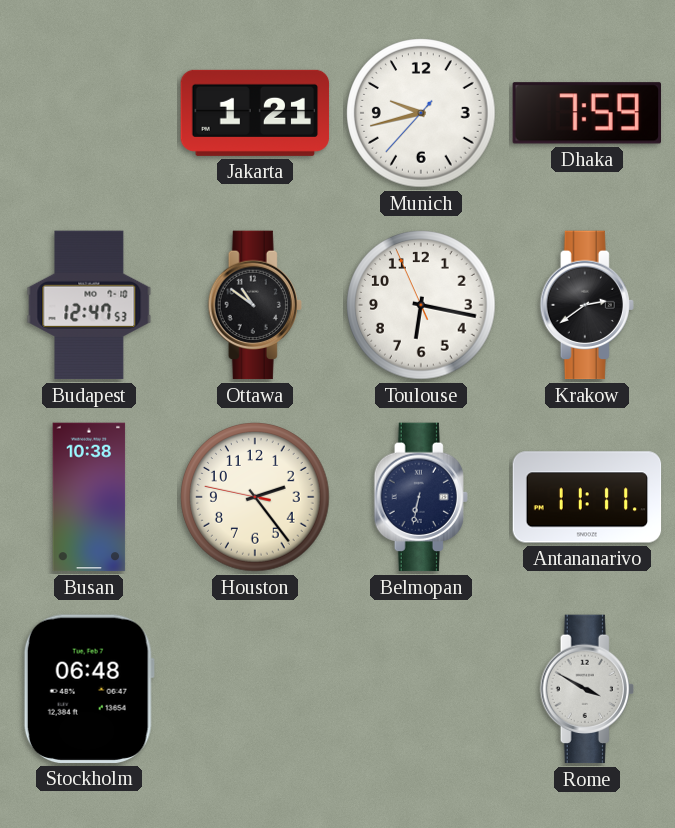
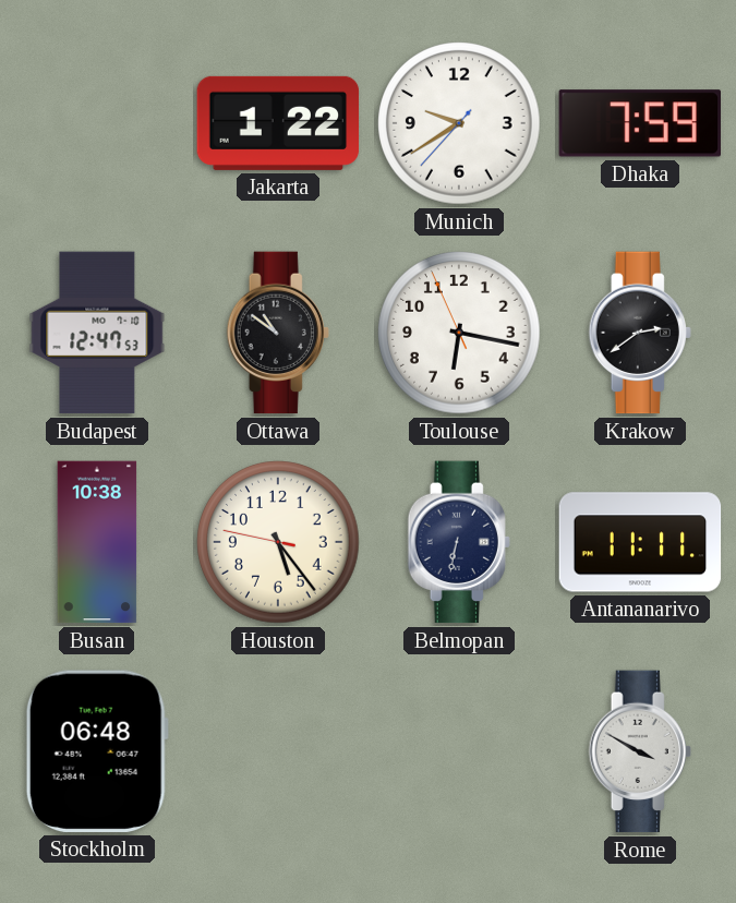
Jakarta: 1:21 -> 1:22 (278, 123)
Munich: 9:42 -> 9:39 (459, 123)
Houston: 2:23 -> 5:23 (278, 542)
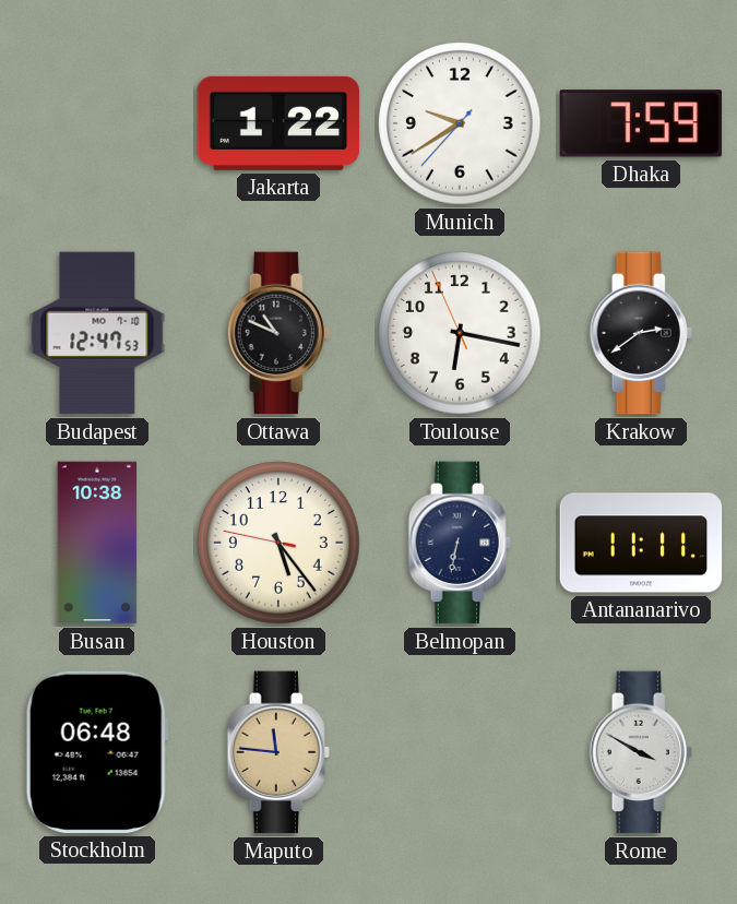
Ottawa: 10:51 -> 10:49 (278, 333)
Maputo: none -> 11:46 (278, 752)
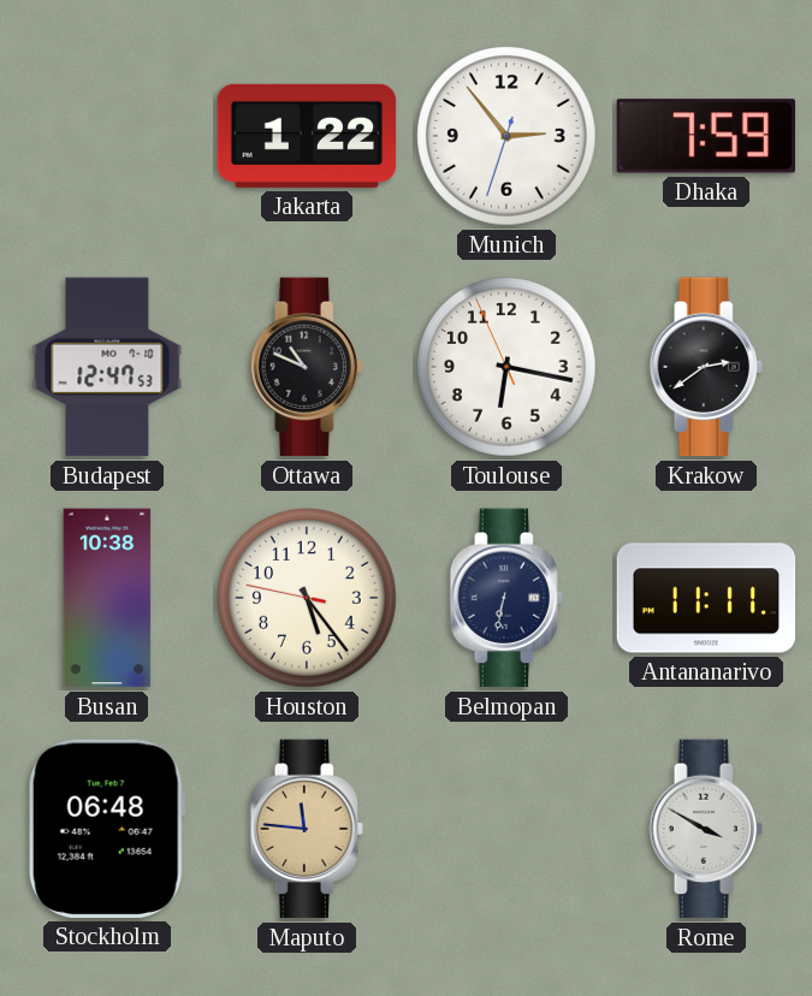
Munich: 9:39 -> 2:53 (506, 136)
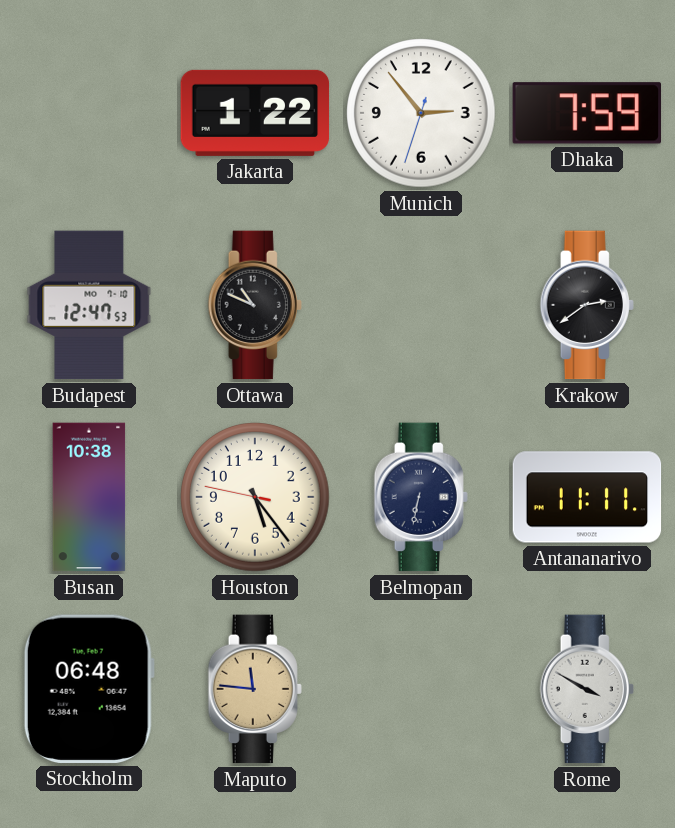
Toulouse: 6:16 -> none (506, 367)
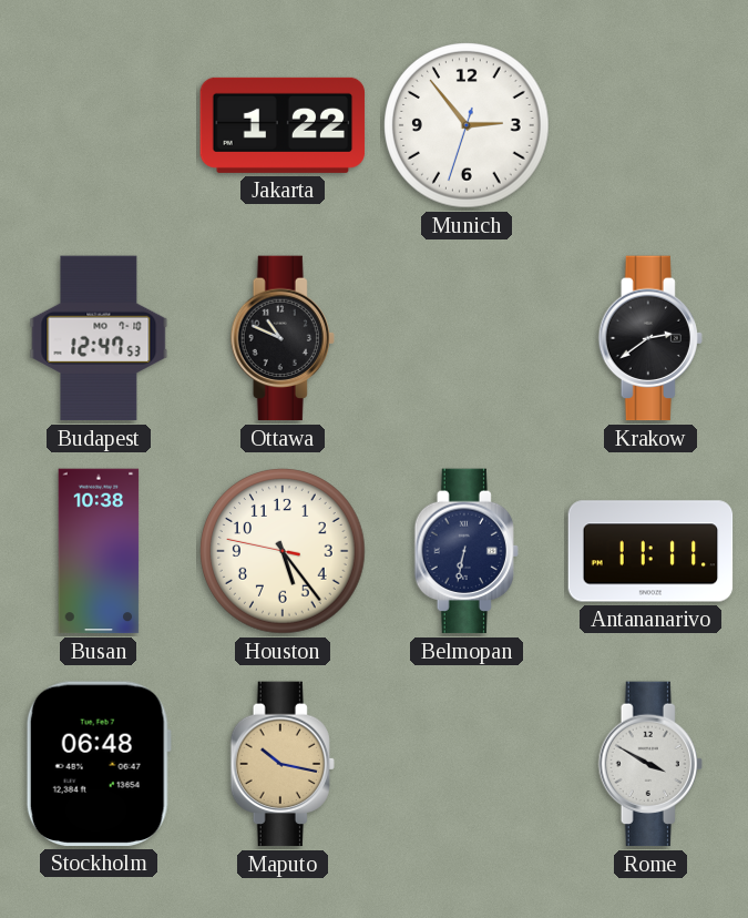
Dhaka: 7:59 -> none (586, 113)
Maputo: 11:46 -> 10:17 (283, 764)
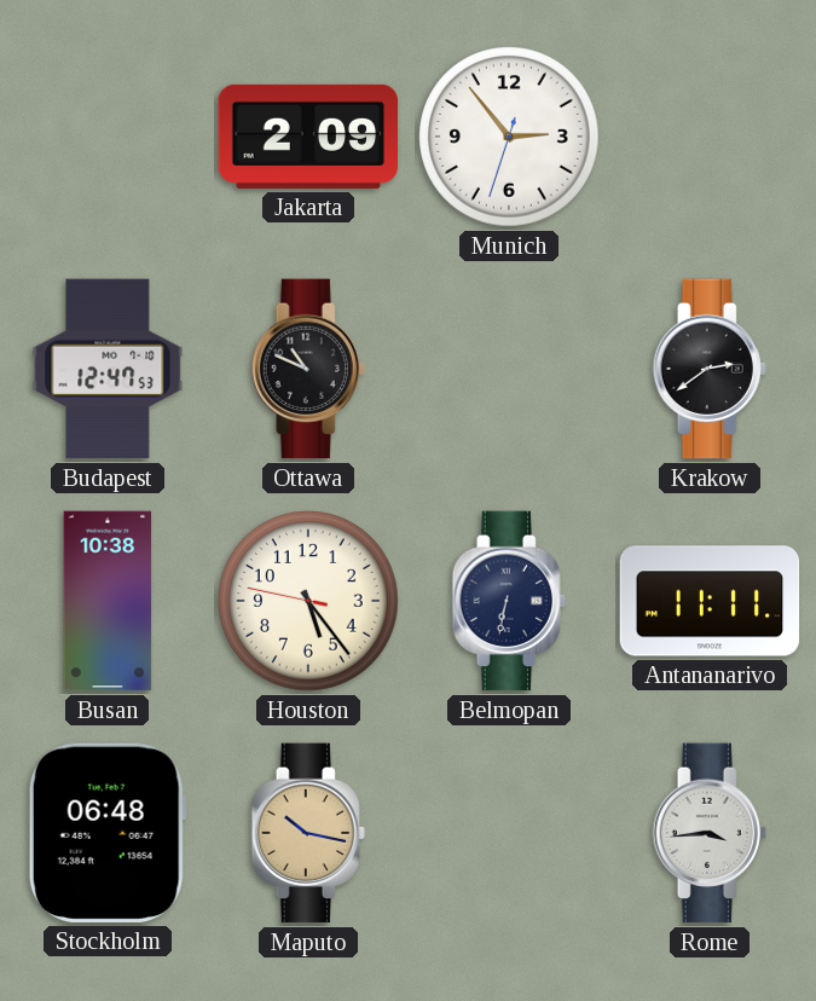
Jakarta: 1:22 -> 2:09 (308, 137)
Rome: 3:50 -> 3:44 (710, 833)
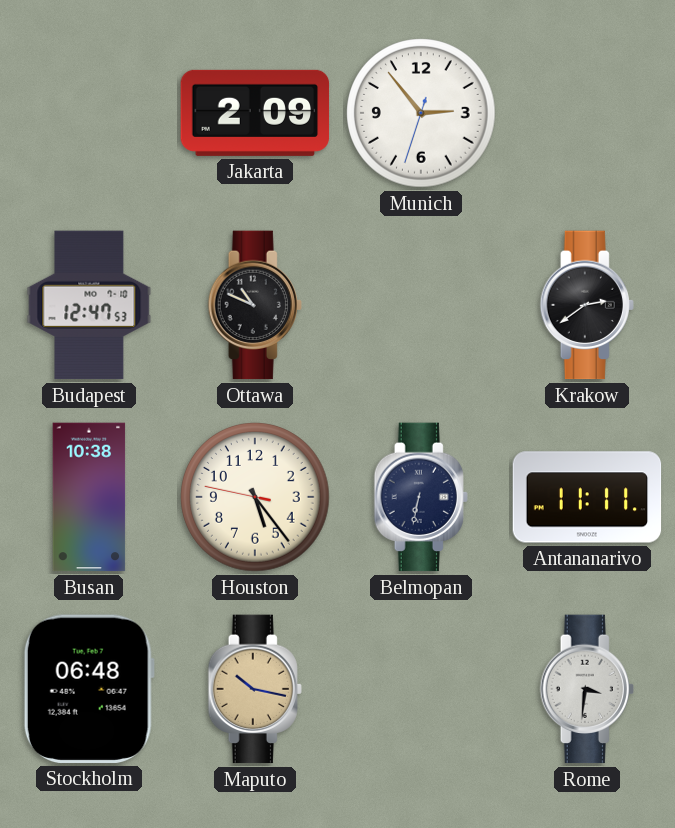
Rome: 3:44 -> 3:31 (587, 689)
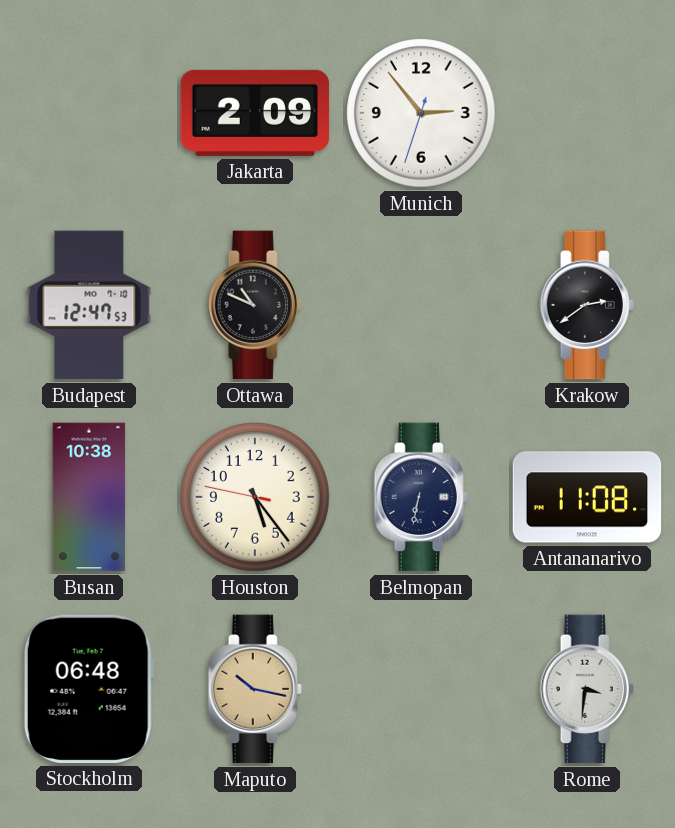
Antananarivo: 11:11 -> 11:08 (587, 497)
